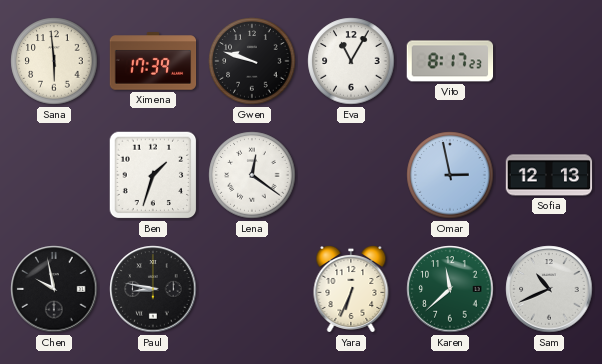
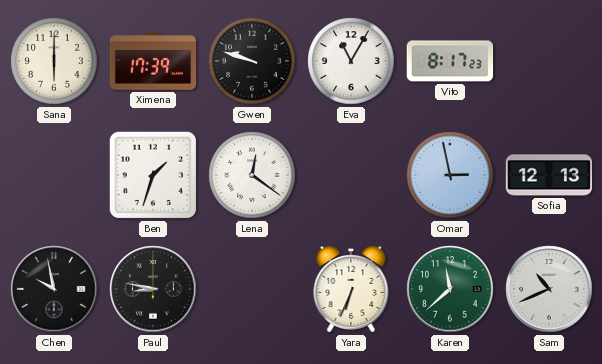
Sana: 5:59 -> 6:00 (54, 61)
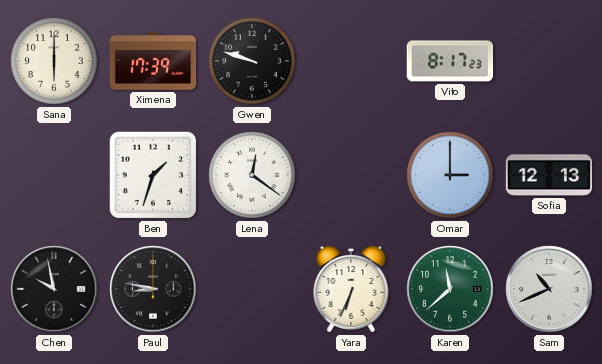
Eva: 11:05 -> none (351, 61)
Omar: 2:58 -> 3:00 (450, 175)
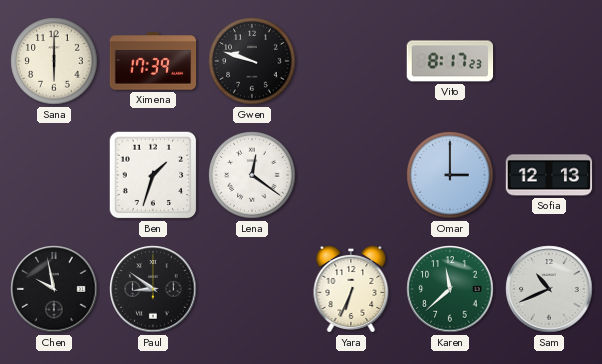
Paul: 8:47 -> 8:51 (153, 289)
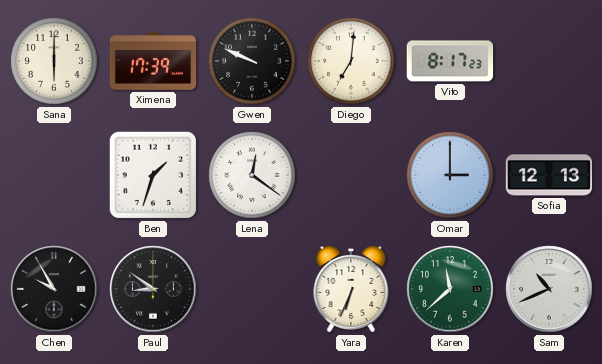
Gwen: 9:48 -> 9:49 (252, 61)
Diego: none -> 7:01 (351, 61)
Chen: 9:58 -> 9:55 (54, 289)
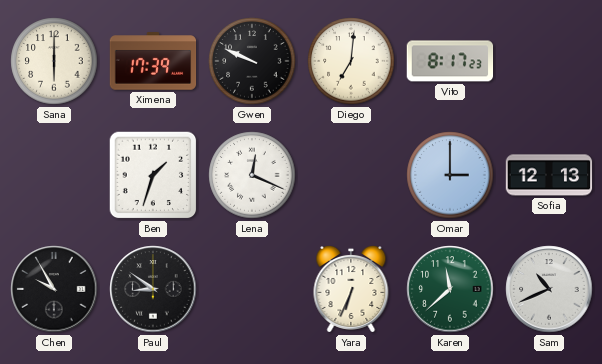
Lena: 12:21 -> 12:19 (252, 175)
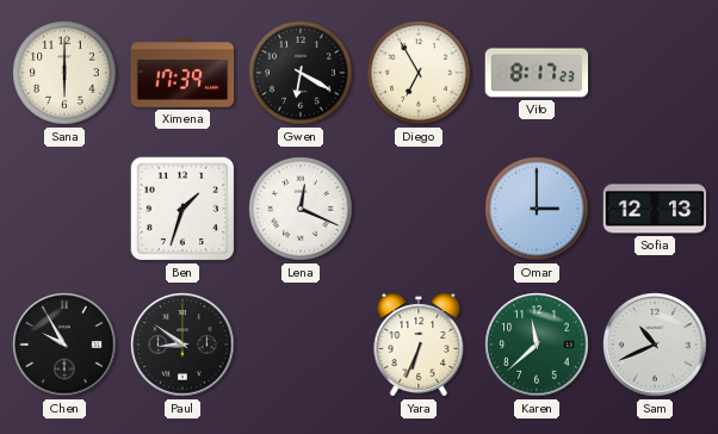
Gwen: 9:49 -> 6:20 (301, 73)
Diego: 7:01 -> 6:55 (419, 73)
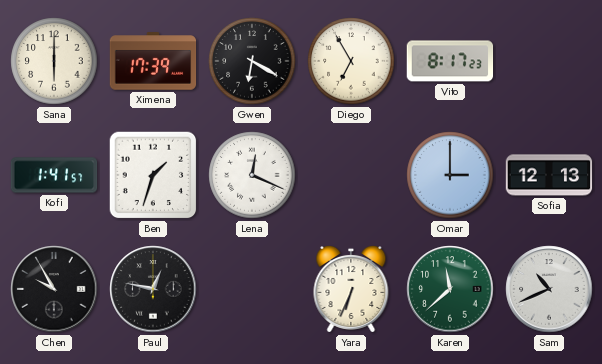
Kofi: none -> 1:41 (54, 175)
Paul: 8:51 -> 12:47 (153, 289)
